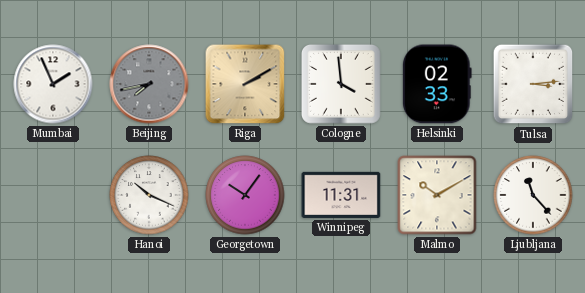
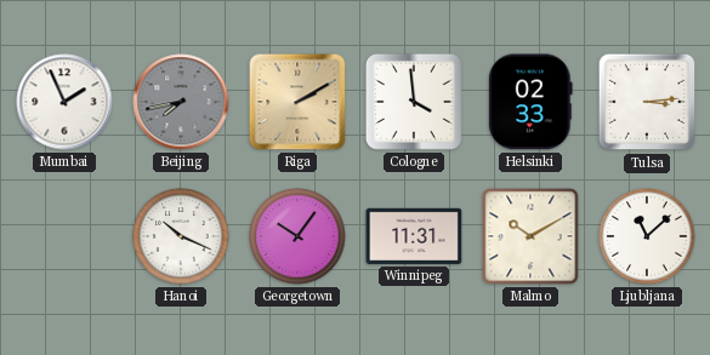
Ljubljana: 11:23 -> 11:08 (647, 236)
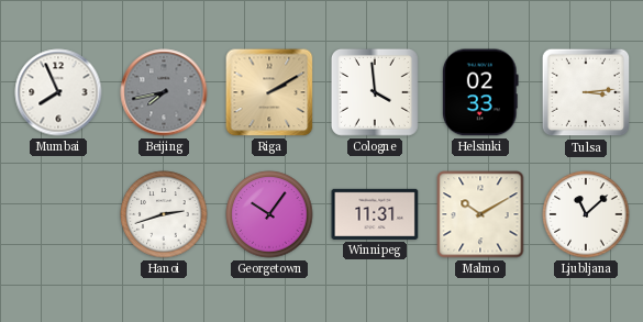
Mumbai: 1:56 -> 7:56 (58, 92)
Hanoi: 10:19 -> 2:42 (164, 214)
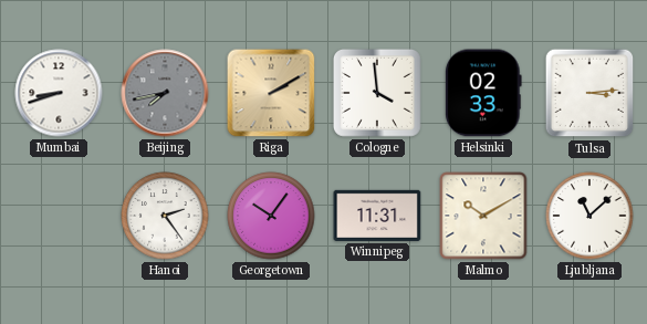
Mumbai: 7:56 -> 8:42 (59, 93)
Hanoi: 2:42 -> 2:24 (165, 216)
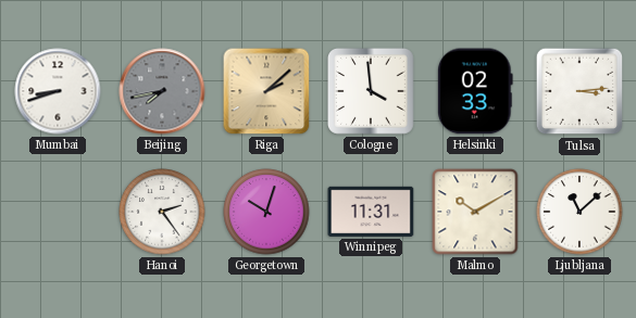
Riga: 2:10 -> 2:08 (266, 91)
Georgetown: 10:06 -> 10:03 (266, 212)
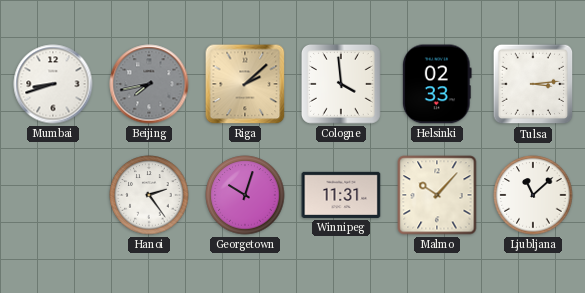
Malmo: 10:10 -> 10:07 (437, 195)
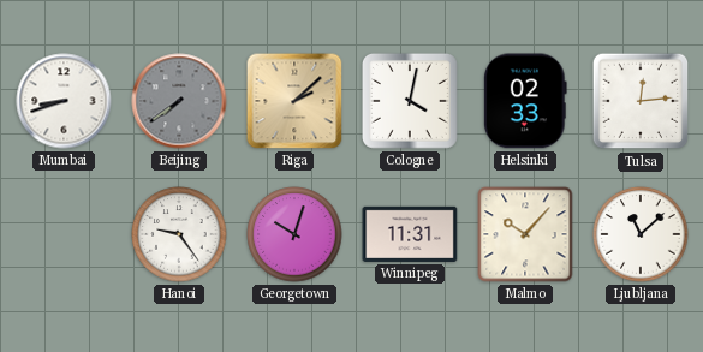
Beijing: 7:43 -> 7:39 (179, 101)
Cologne: 3:59 -> 4:02 (410, 101)
Tulsa: 3:14 -> 12:14 (641, 101)
Hanoi: 2:24 -> 9:24 (179, 234)
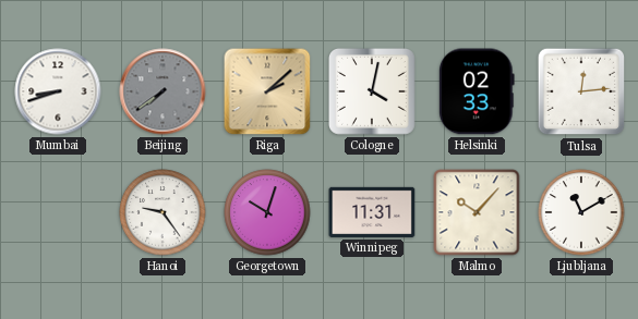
Ljubljana: 11:08 -> 11:10 (581, 212)
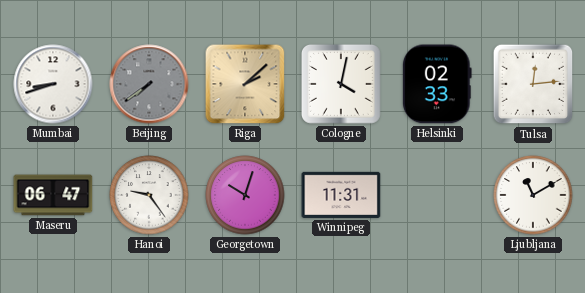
Maseru: none -> 06:47 (53, 195)
Malmo: 10:07 -> none (477, 212)
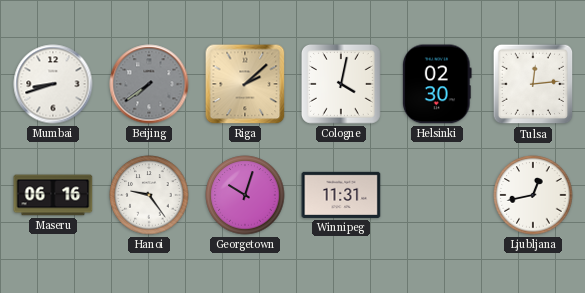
Helsinki: 02:33 -> 02:30 (438, 84)
Maseru: 06:47 -> 06:16 (53, 195)
Ljubljana: 11:10 -> 12:43 (533, 195)
